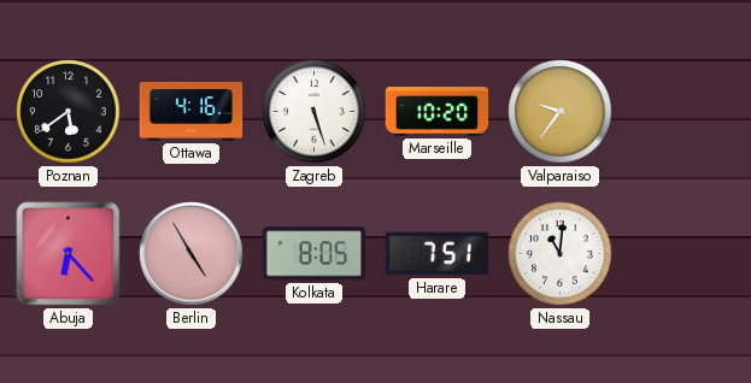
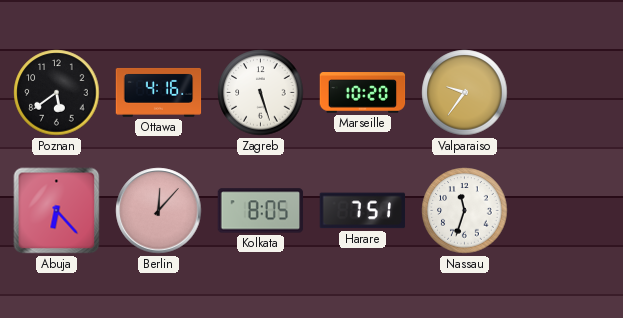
Berlin: 4:55 -> 12:07 (159, 211)
Nassau: 11:01 -> 11:33 (465, 211)
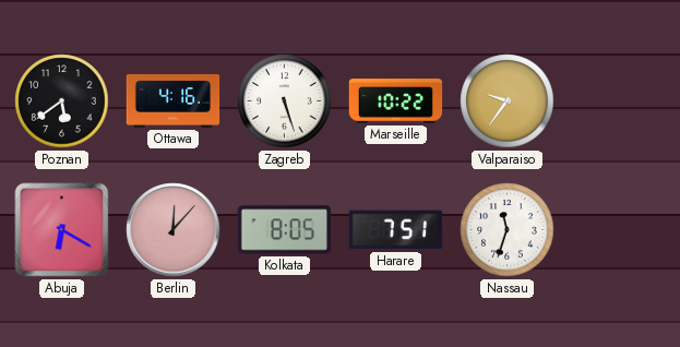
Marseille: 10:20 -> 10:22 (396, 101)
Abuja: 6:23 -> 6:20 (62, 230)
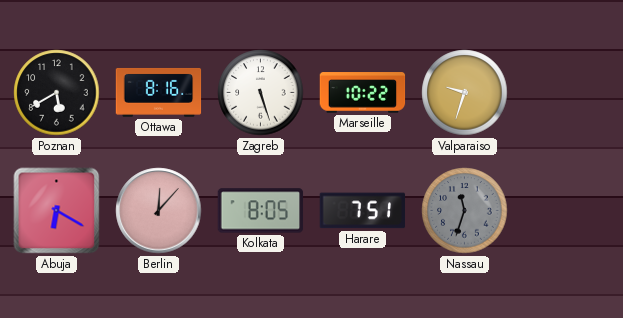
Poznan: 5:39 -> 5:40 (57, 93)
Ottawa: 4:16 -> 8:16 (159, 92)
Valparaiso: 9:36 -> 9:33 (465, 93)
Nassau dial: white -> grey (465, 211)
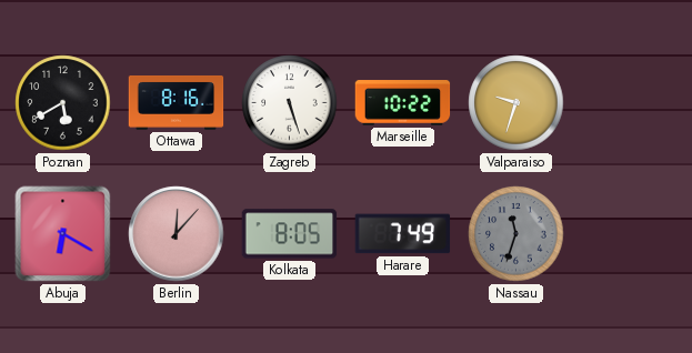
Harare: 7:51 -> 7:49 (403, 234)
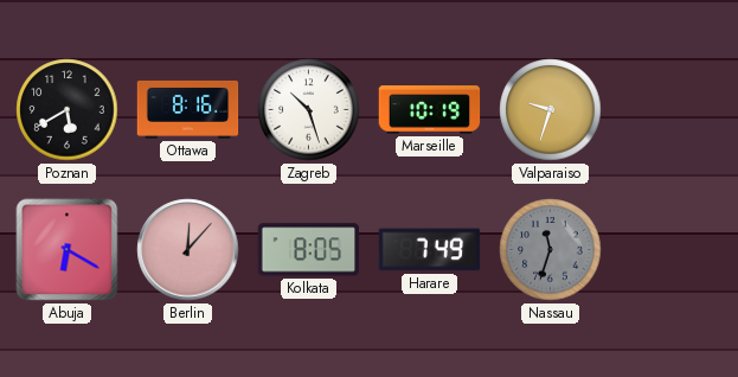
Zagreb: 5:27 -> 10:27 (309, 110)
Marseille: 10:22 -> 10:19 (430, 110)
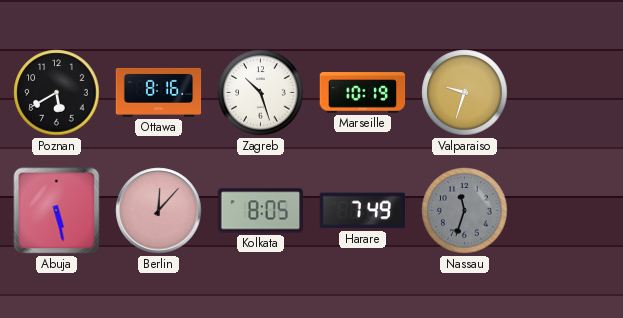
Abuja: 6:20 -> 5:28 (57, 211)
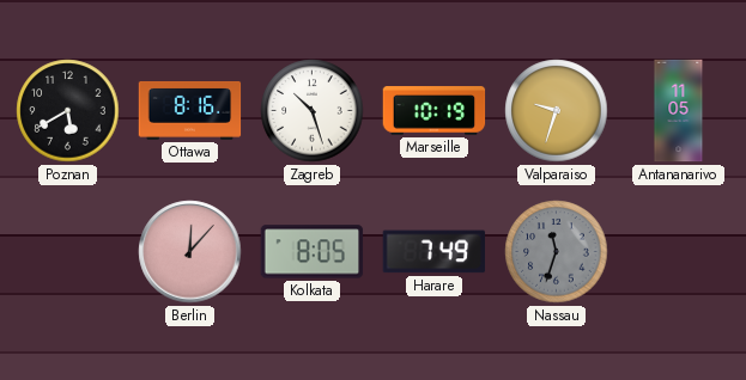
Antananarivo: none -> 11:05 (679, 111)
Abuja: 5:28 -> none (57, 211)
